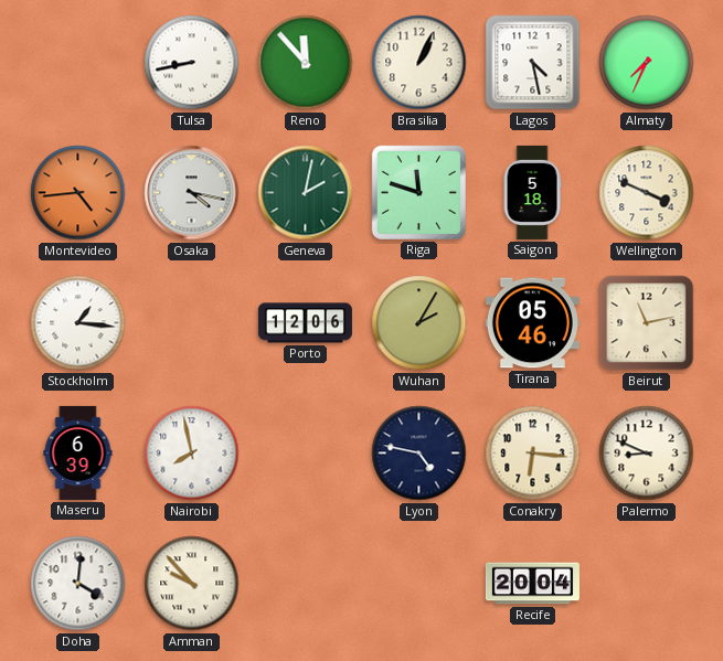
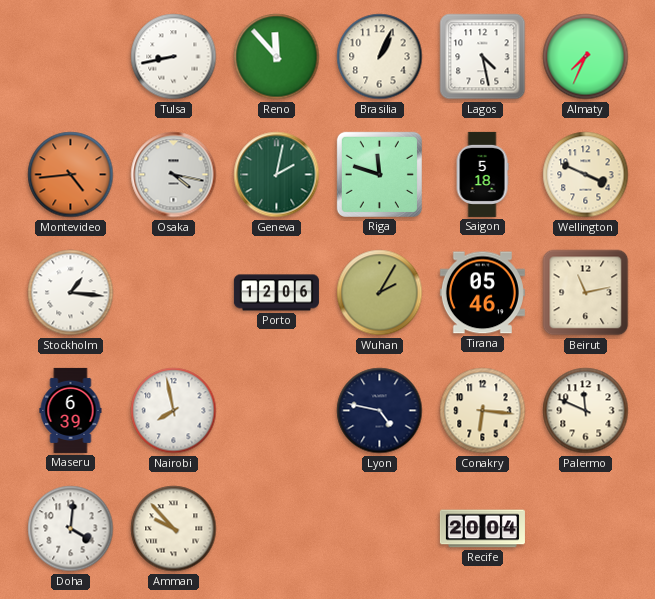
Palermo: 8:49 -> 11:49 (586, 411)
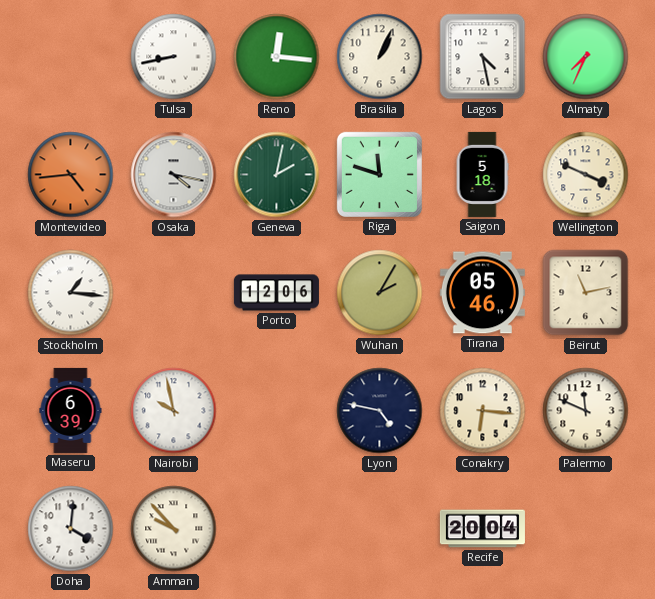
Reno: 11:53 -> 12:16 (277, 57)
Nairobi: 7:58 -> 9:58 (174, 411)
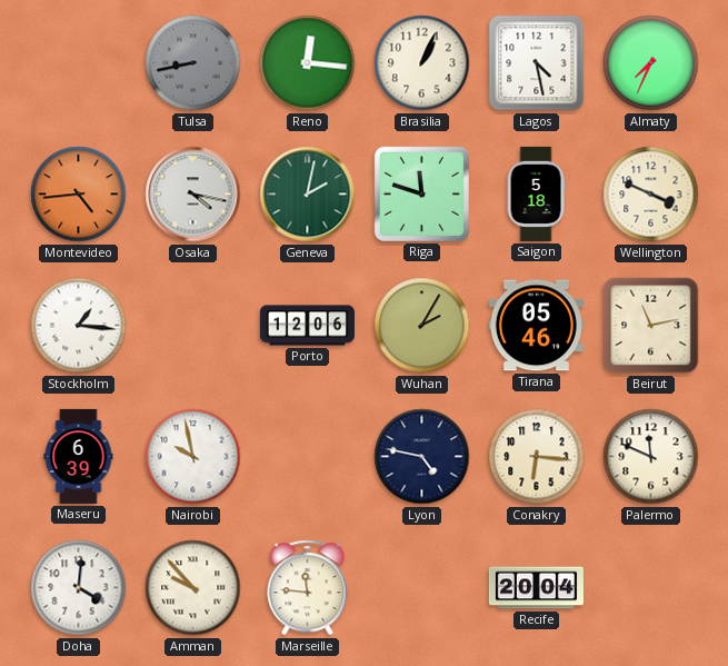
Tulsa dial: white -> grey (193, 63)
Marseille: none -> 11:46 (308, 588)
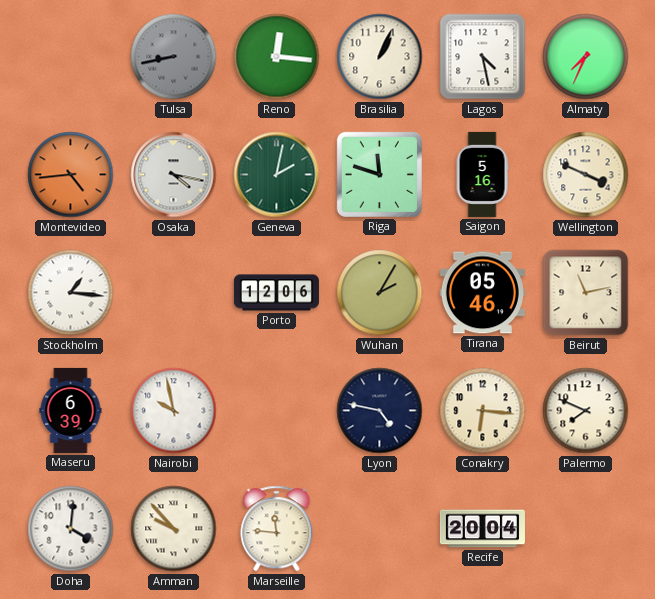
Saigon: 5:18 -> 5:16 (482, 174)
Palermo: 11:49 -> 7:49 (586, 411)
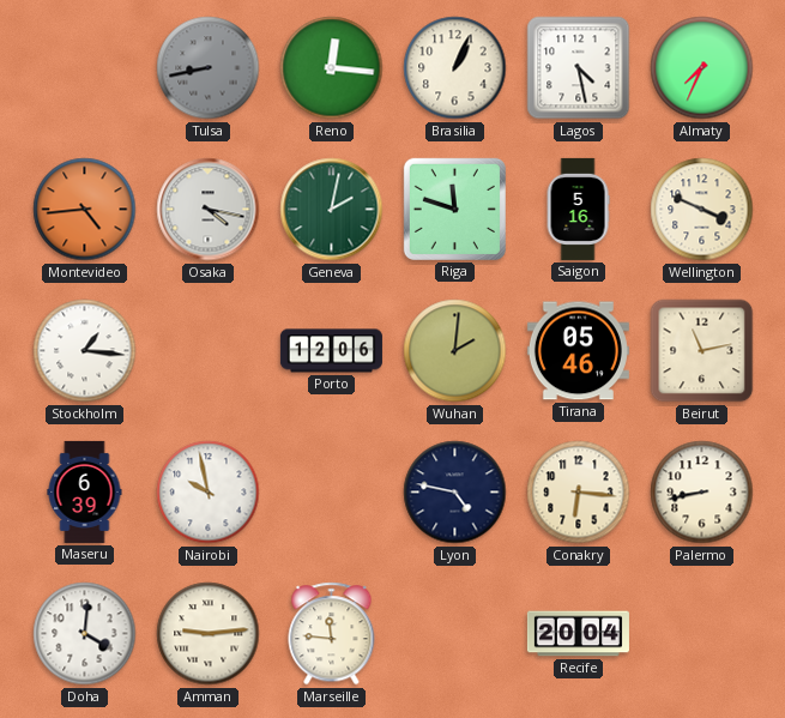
Wuhan: 2:05 -> 2:01 (455, 351)
Palermo: 7:49 -> 8:43 (702, 493)
Amman: 9:53 -> 9:14 (209, 634)
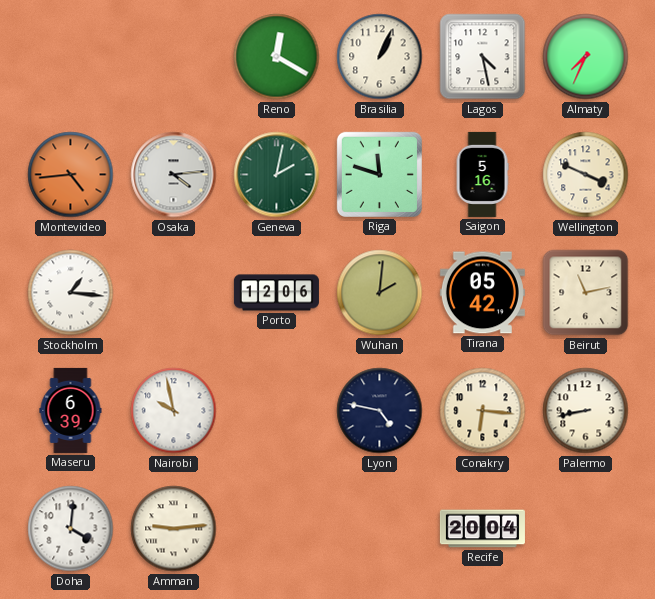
Tulsa: 8:43 -> none (209, 68)
Reno: 12:16 -> 12:20 (277, 57)
Osaka: 4:17 -> 4:14 (174, 175)
Tirana: 05:46 -> 05:42 (482, 293)
Marseille: 11:46 -> none (332, 634)
